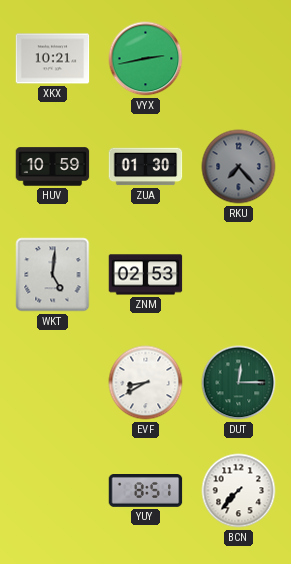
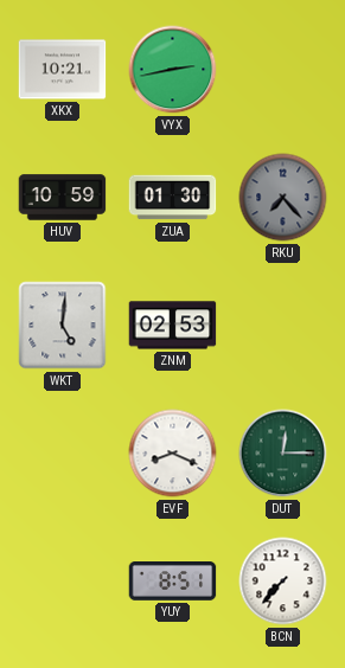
EVF: 8:40 -> 8:19 (173, 454)
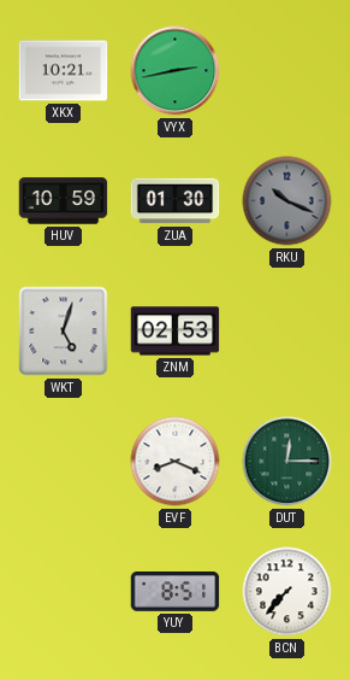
RKU: 7:23 -> 10:19 (287, 201)
WKT: 5:01 -> 5:03 (64, 332)
